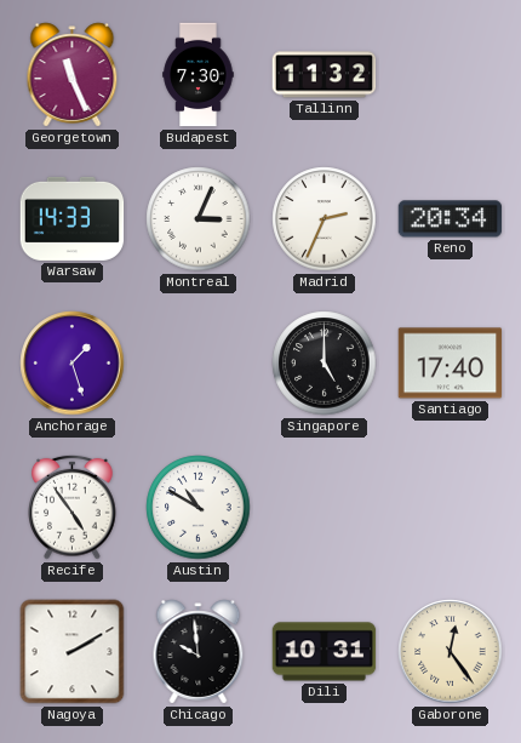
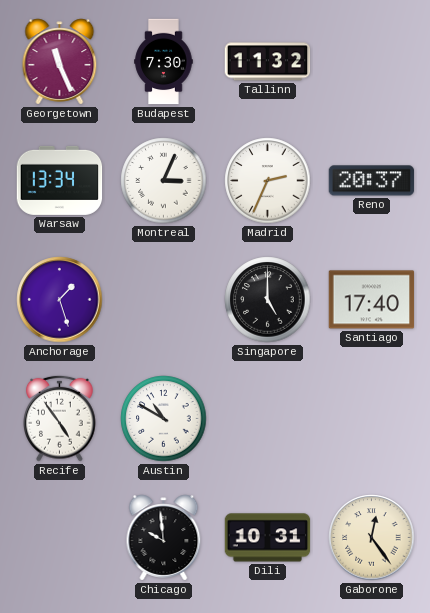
Warsaw: 14:33 -> 13:34 (60, 180)
Reno: 20:34 -> 20:37 (372, 181)
Nagoya: 2:10 -> none (73, 652)
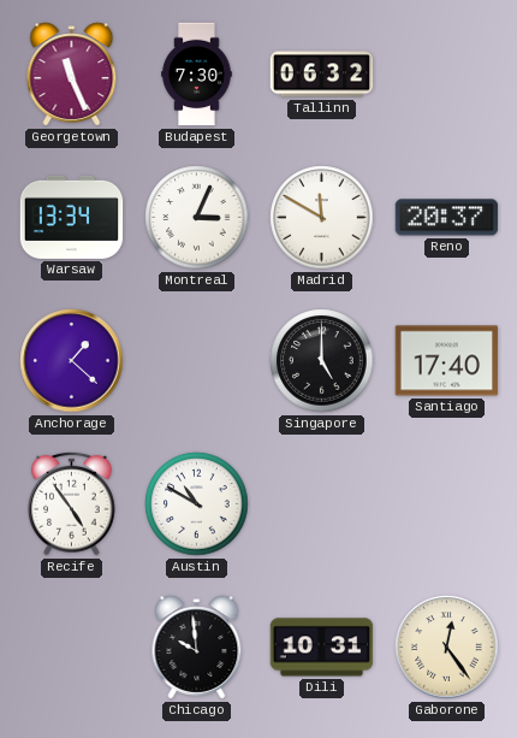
Tallinn: 11:32 -> 06:32 (322, 75)
Madrid: 2:34 -> 11:50 (322, 218)
Anchorage: 1:27 -> 1:22 (72, 361)
